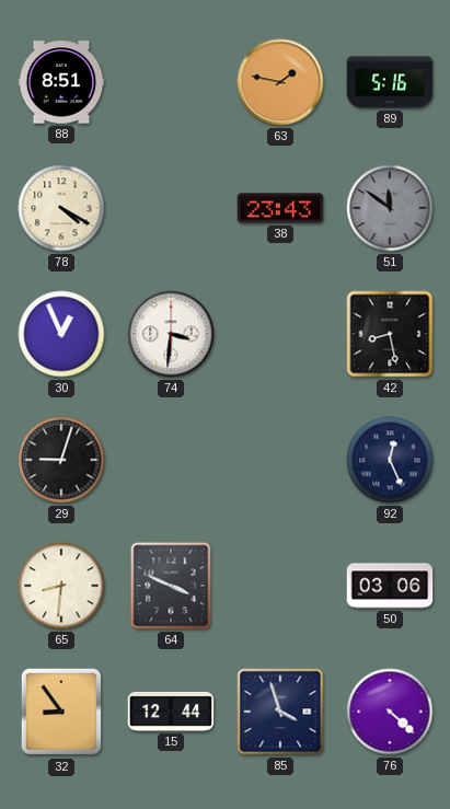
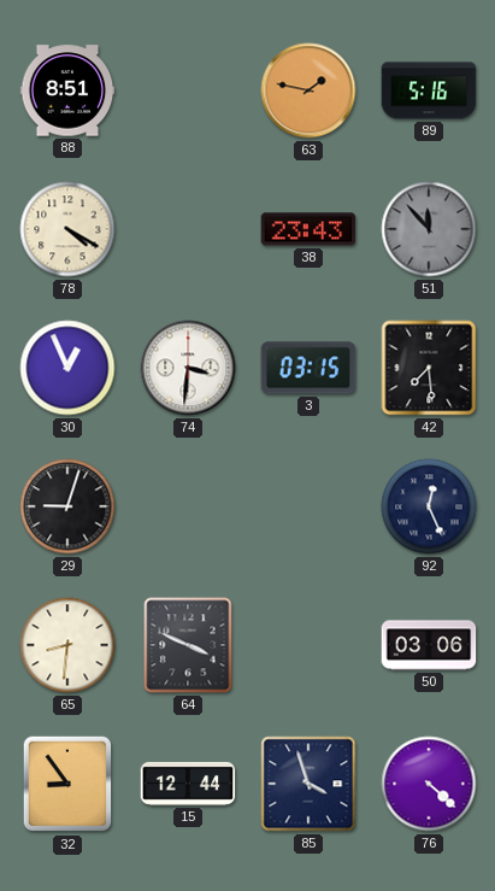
51: 11:51 -> 11:53 (429, 229)
3: none -> 03:15 (308, 368)
42: 8:28 -> 7:29 (429, 368)
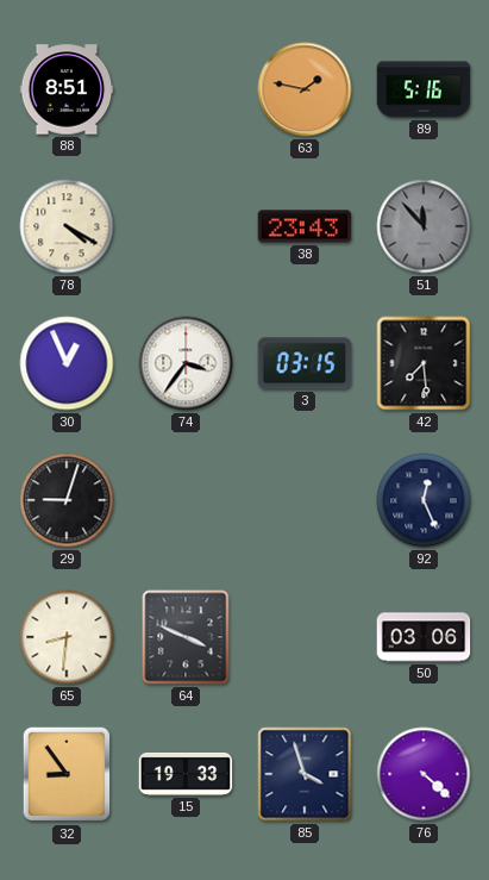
74: 3:31 -> 3:36 (186, 363)
15: 12:44 -> 19:33 (186, 774)
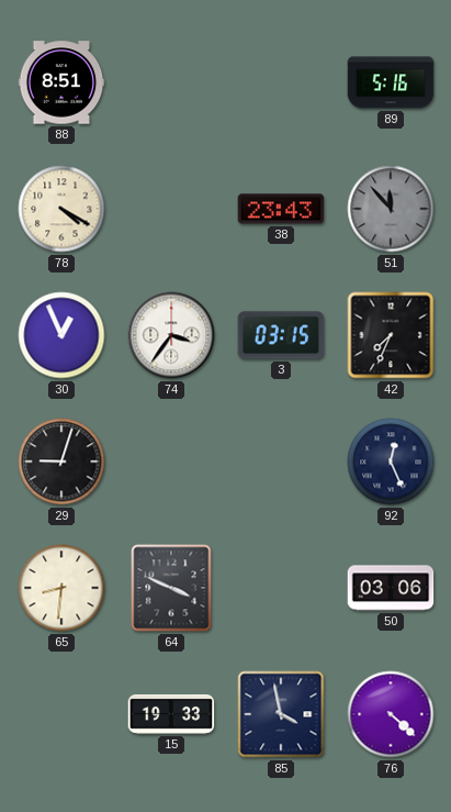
63: 1:47 -> none (305, 89)
42: 7:29 -> 7:34 (391, 335)
32: 8:54 -> none (67, 774)
85: 3:57 -> 3:58 (281, 714)
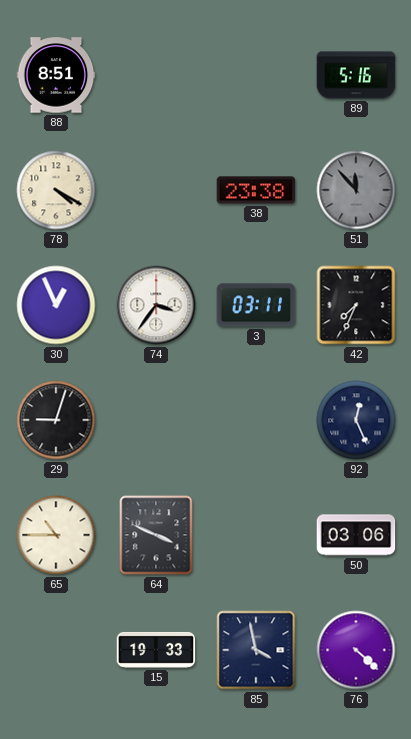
38: 23:43 -> 23:38 (256, 190)
3: 03:15 -> 03:11 (256, 305)
65: 8:31 -> 10:45 (56, 535)
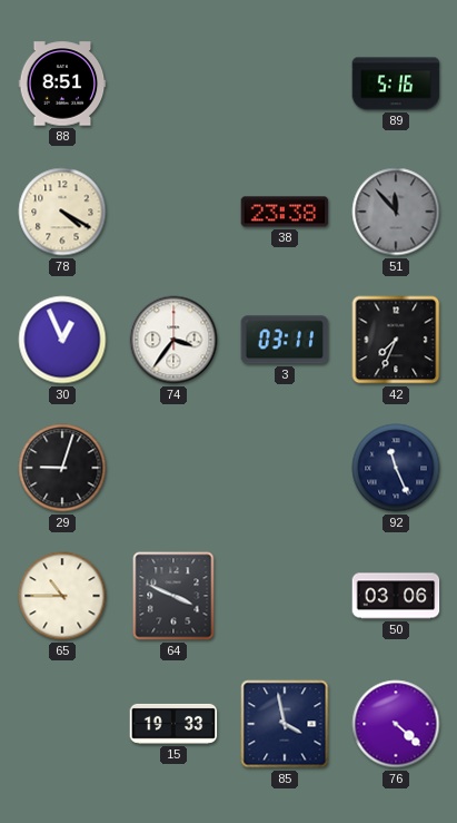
92: 12:26 -> 11:26 (396, 468)
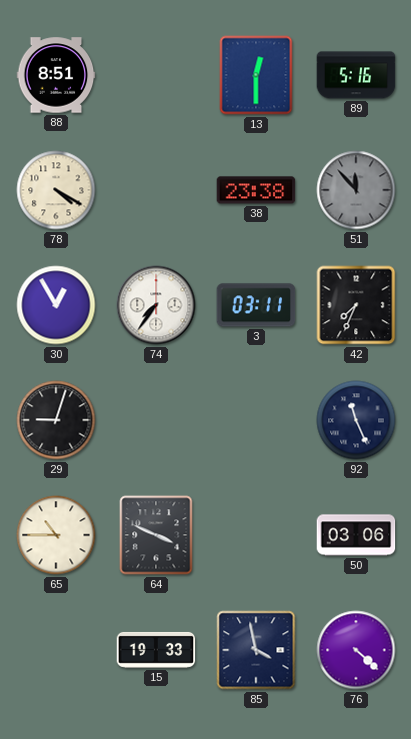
13: none -> 12:30 (256, 75)
30: 12:56 -> 12:55 (56, 305)
74: 3:36 -> 7:36 (156, 305)
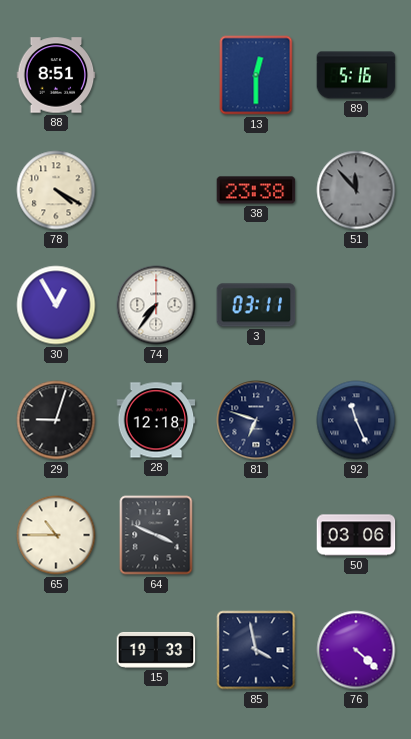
42: 7:34 -> none (356, 305)
28: none -> 12:18 (156, 420)
81: none -> 6:48 (256, 420)
